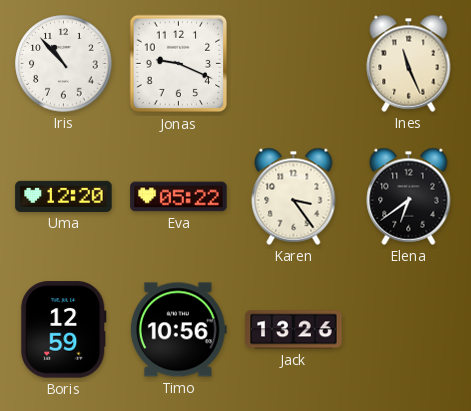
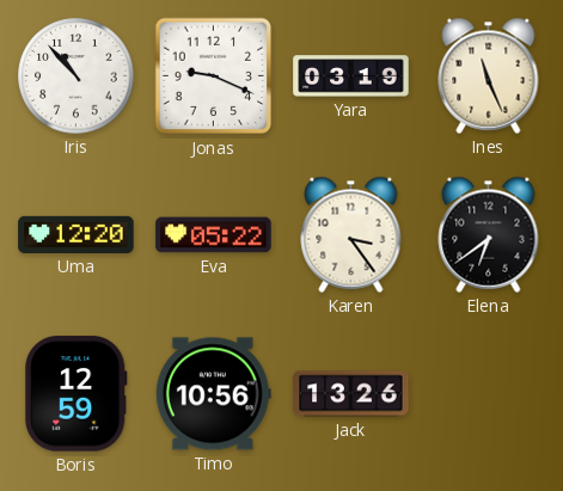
Yara: none -> 03:19 (351, 76)
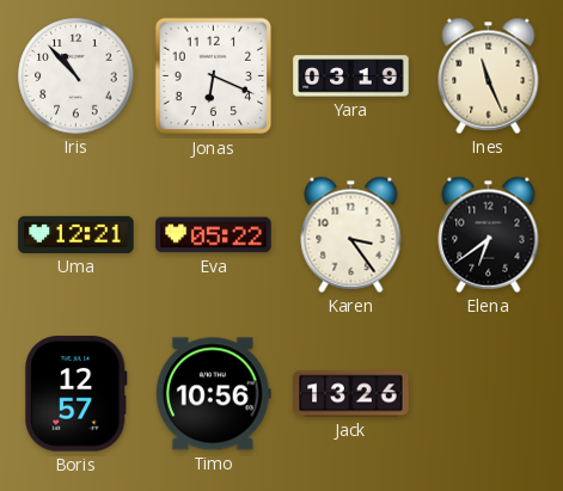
Jonas: 9:19 -> 6:19 (214, 76)
Uma: 12:20 -> 12:21 (77, 234)
Boris: 12:59 -> 12:57 (77, 394)
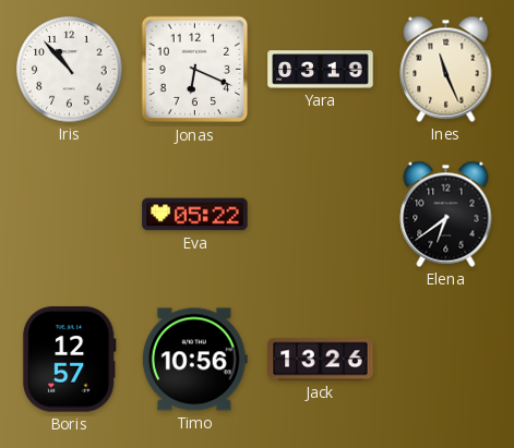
Uma: 12:21 -> none (77, 234)
Karen: 3:24 -> none (351, 234)
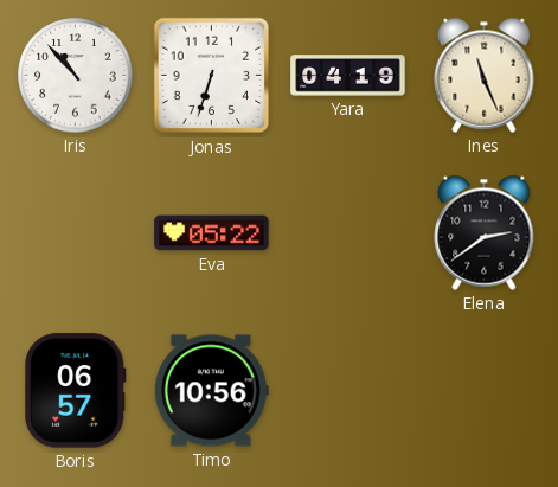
Jonas: 6:19 -> 6:33 (212, 76)
Yara: 03:19 -> 04:19 (348, 76)
Elena: 6:39 -> 2:39 (485, 232)
Boris: 12:57 -> 06:57 (76, 391)
Jack: 13:26 -> none (321, 360)
